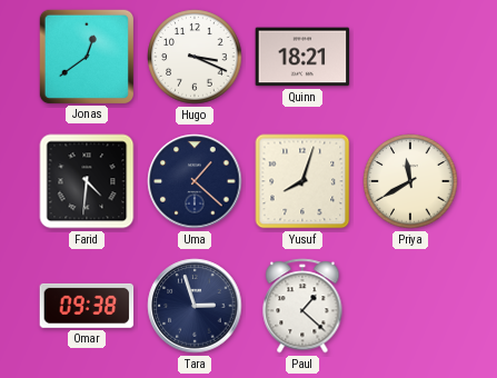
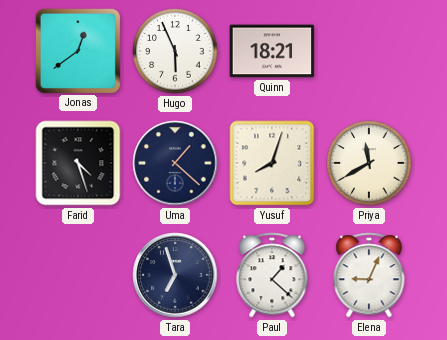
Hugo: 3:19 -> 5:56 (175, 51)
Farid: 4:31 -> 4:27 (78, 163)
Omar: 09:38 -> none (87, 306)
Tara: 2:57 -> 6:57 (175, 275)
Elena: none -> 9:04 (369, 275)
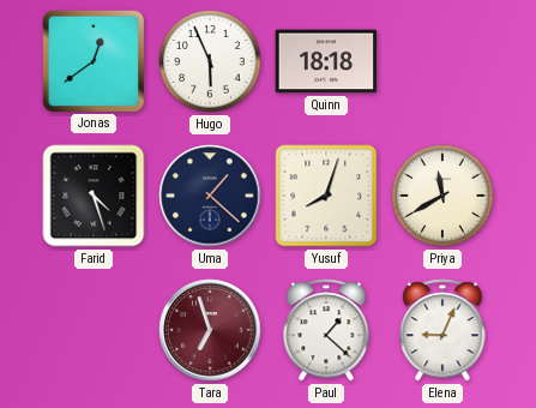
Quinn: 18:21 -> 18:18 (326, 61)
Tara dial: navy -> burgundy (210, 330)
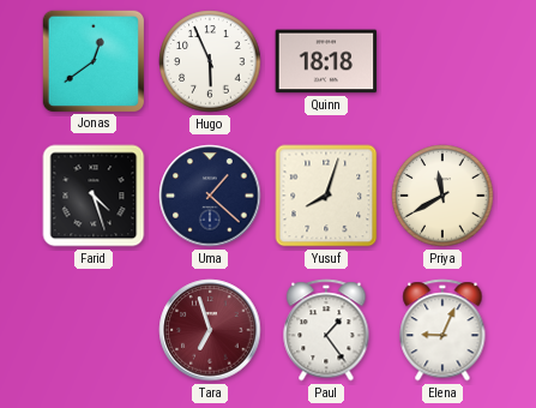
Paul: 1:22 -> 1:24 (326, 330)
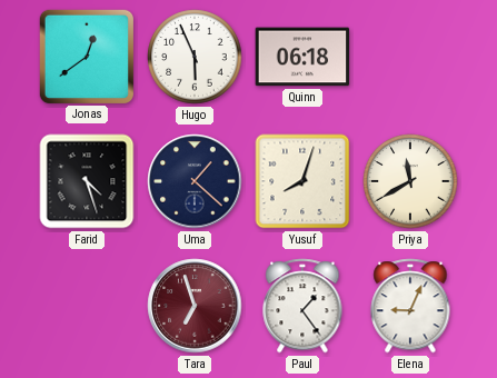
Quinn: 18:18 -> 06:18 (302, 57)
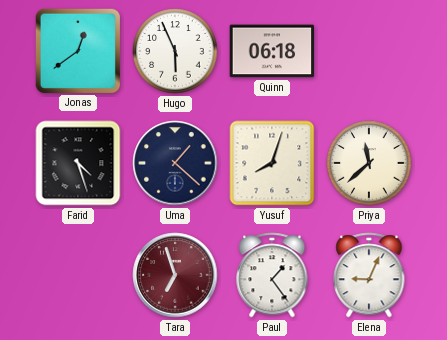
Priya: 11:40 -> 11:38 (369, 163)
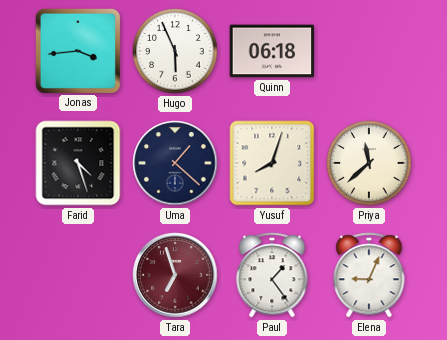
Jonas: 12:39 -> 3:44 (77, 50)
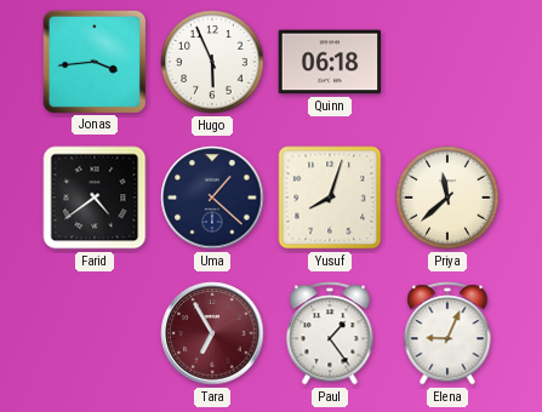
Farid: 4:27 -> 4:39 (95, 198)
Tara: 6:57 -> 6:55 (212, 333)
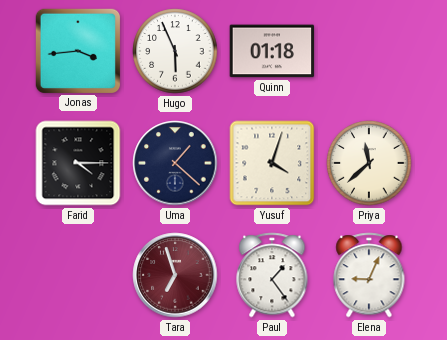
Quinn: 06:18 -> 01:18 (272, 51)
Farid: 4:39 -> 4:15 (78, 163)
Yusuf: 8:03 -> 4:03 (272, 163)
Tara: 6:55 -> 6:57 (175, 275)
